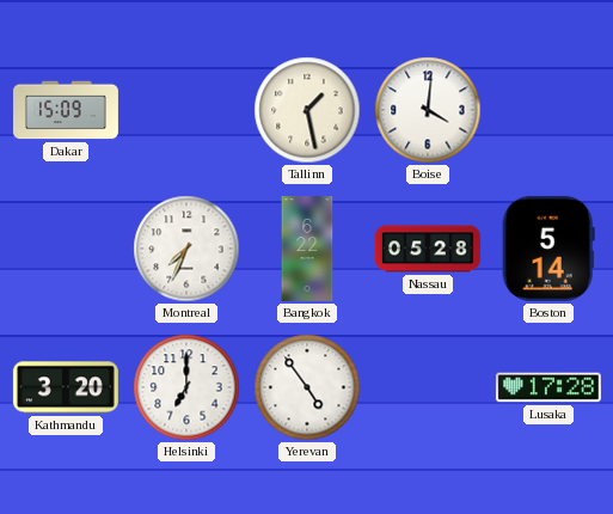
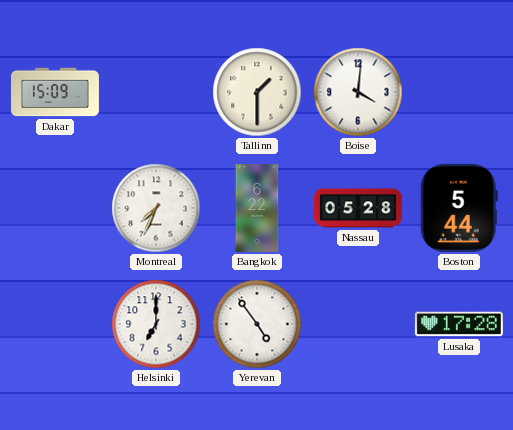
Tallinn: 1:28 -> 1:30 (257, 92)
Boston: 5:14 -> 5:44 (459, 208)
Kathmandu: 3:20 -> none (66, 387)
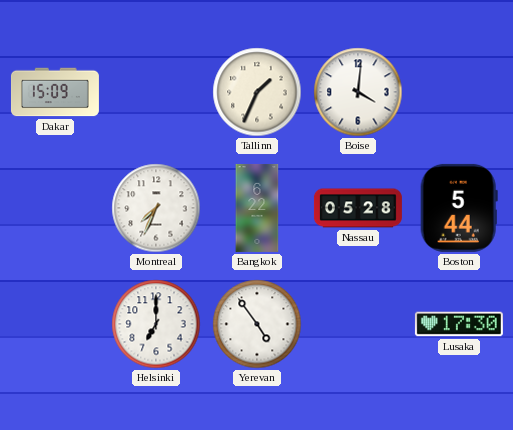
Tallinn: 1:30 -> 1:34 (257, 92)
Lusaka: 17:28 -> 17:30 (459, 324)
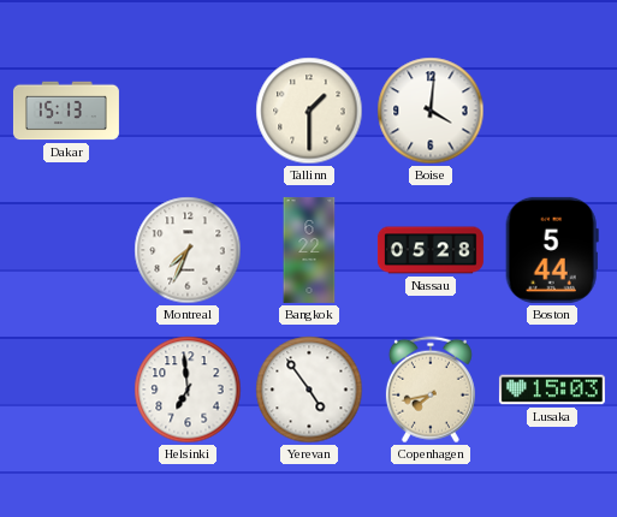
Dakar: 15:09 -> 15:13 (66, 111)
Tallinn: 1:34 -> 1:30 (309, 111)
Helsinki: 7:00 -> 6:59 (188, 390)
Copenhagen: none -> 7:43 (431, 390)
Lusaka: 17:30 -> 15:03 (552, 390)
